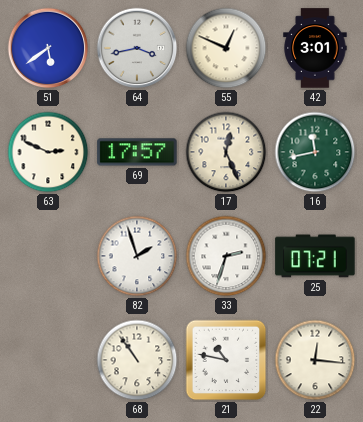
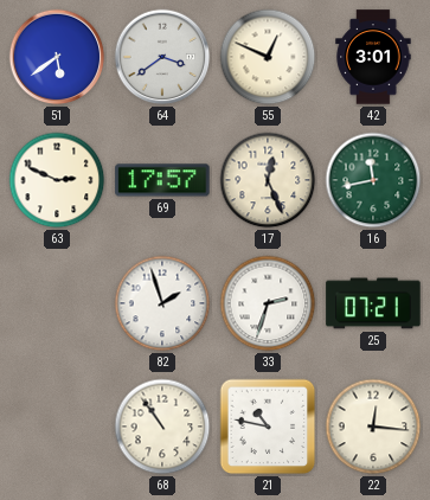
64: 3:43 -> 3:39 (162, 57)
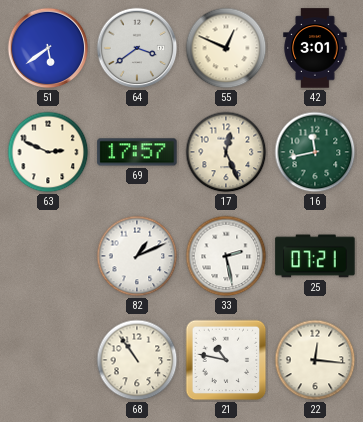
82: 1:57 -> 1:11 (137, 256)
33: 2:33 -> 2:28 (226, 256)
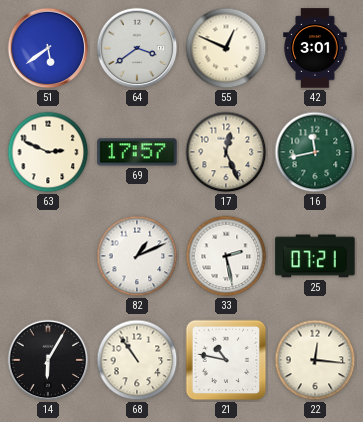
14: none -> 6:05 (48, 360)
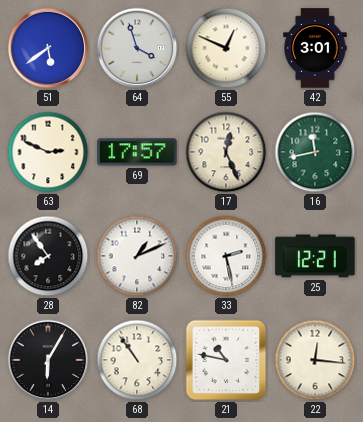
64: 3:39 -> 3:57 (137, 48)
28: none -> 7:54 (48, 256)
25: 07:21 -> 12:21 (315, 256)
